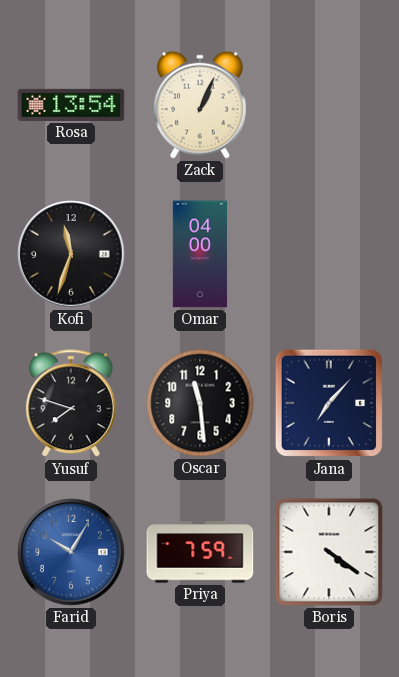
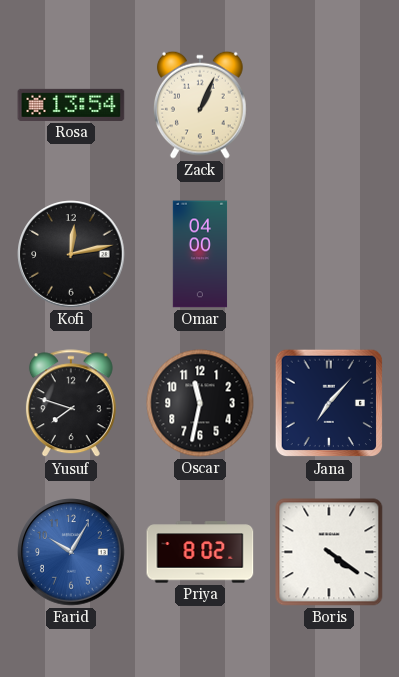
Kofi: 11:33 -> 12:13 (71, 254)
Oscar: 11:29 -> 11:32 (200, 403)
Priya: 7:59 -> 8:02 (200, 552)
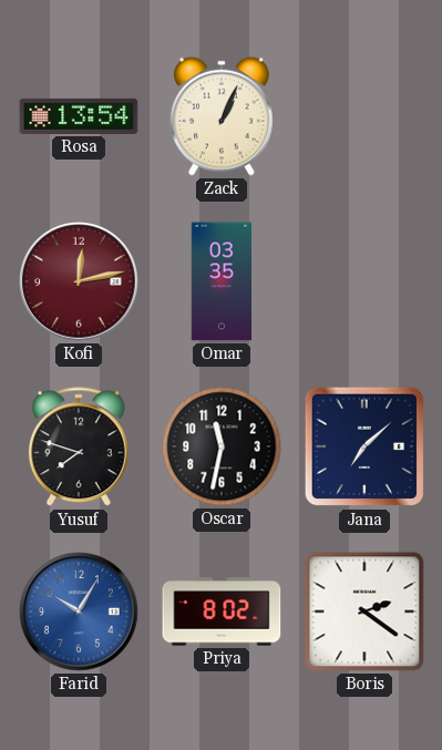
Kofi dial: black -> burgundy (79, 281)
Omar: 04:00 -> 03:35 (222, 281)
Jana: 7:07 -> 7:08 (364, 446)
Boris: 4:21 -> 2:21 (364, 612)
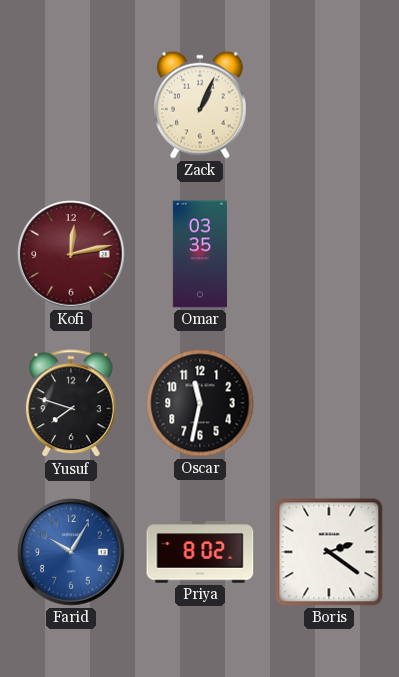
Rosa: 13:54 -> none (79, 116)
Jana: 7:08 -> none (364, 446)
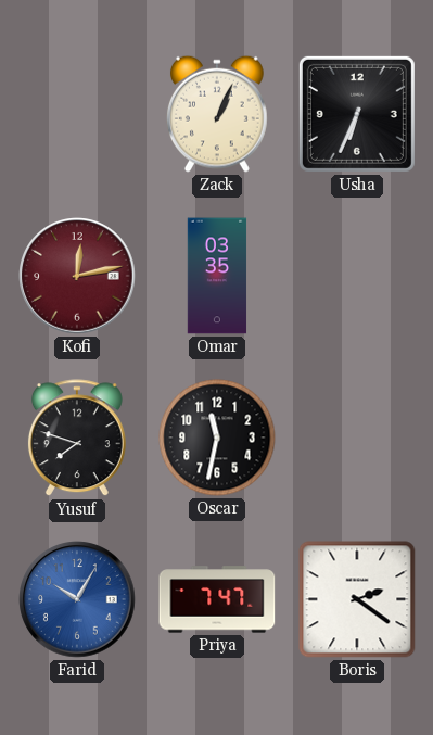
Usha: none -> 6:34 (357, 114)
Priya: 8:02 -> 7:47 (217, 599)
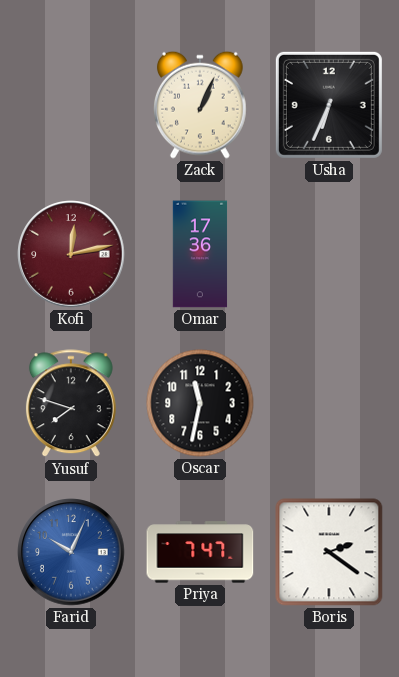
Omar: 03:35 -> 17:36 (200, 254)
Farid: 10:05 -> 10:04 (71, 552)
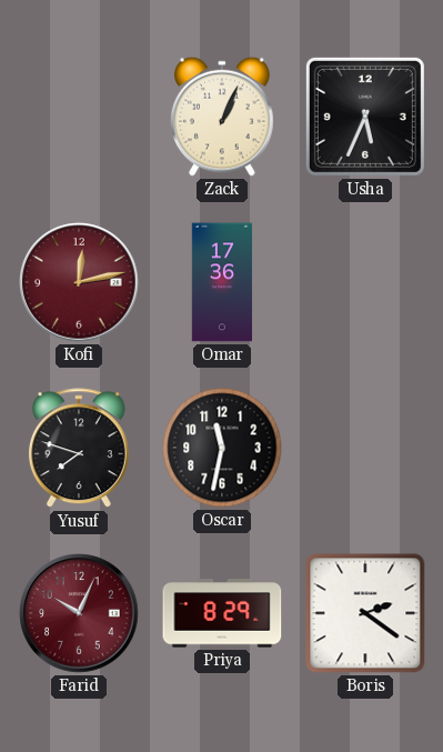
Usha: 6:34 -> 5:34 (365, 117)
Farid dial: blue -> burgundy (79, 613)
Priya: 7:47 -> 8:29 (222, 613)
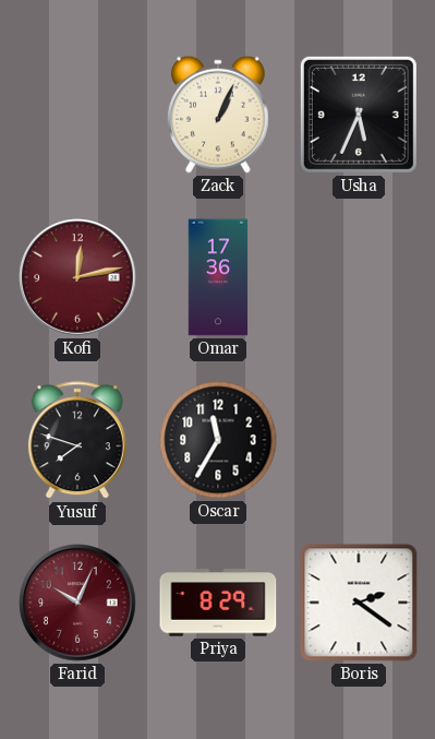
Oscar: 11:32 -> 11:35 (218, 440)
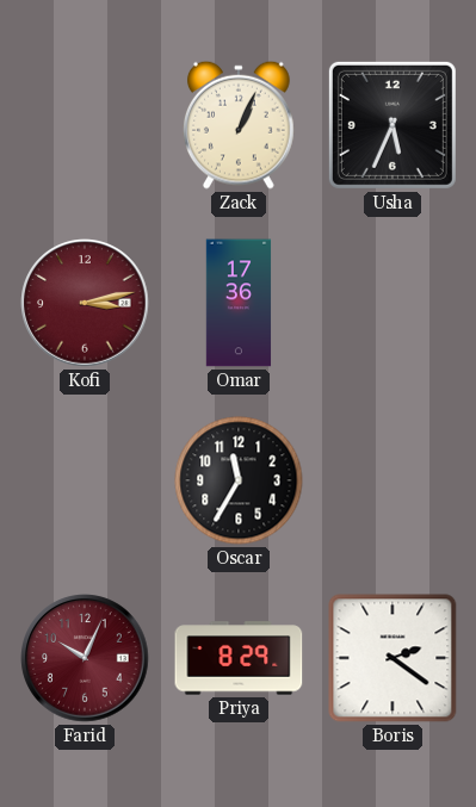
Kofi: 12:13 -> 3:13 (85, 303)
Yusuf: 7:48 -> none (77, 441)
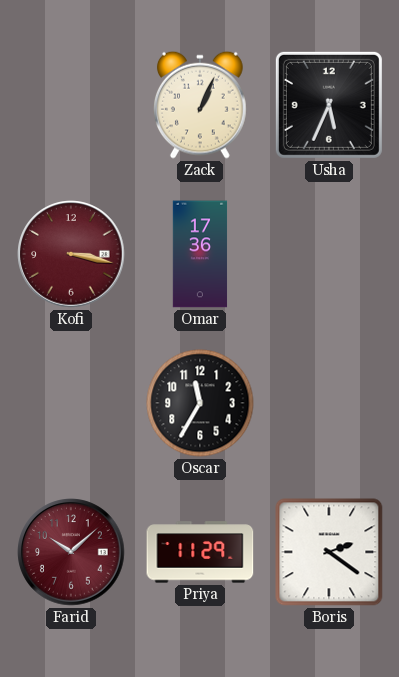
Kofi: 3:13 -> 3:17 (71, 254)
Farid: 10:04 -> 10:08 (71, 552)
Priya: 8:29 -> 11:29 (200, 552)
